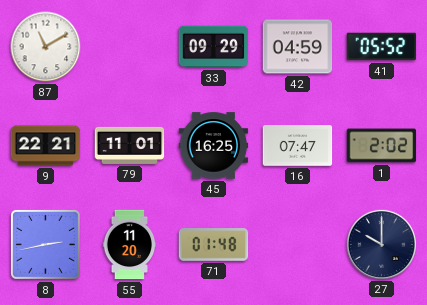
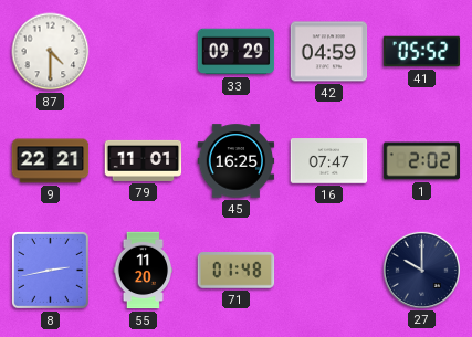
87: 11:10 -> 4:30 (51, 52)
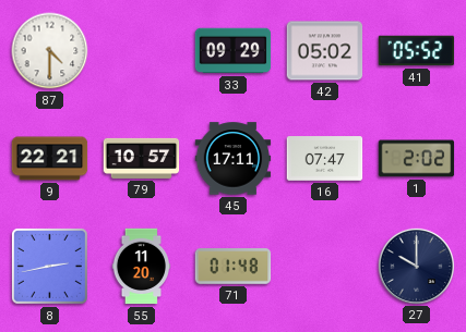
42: 04:59 -> 05:02 (325, 51)
79: 11:01 -> 10:57 (142, 158)
45: 16:25 -> 17:11 (234, 159)
